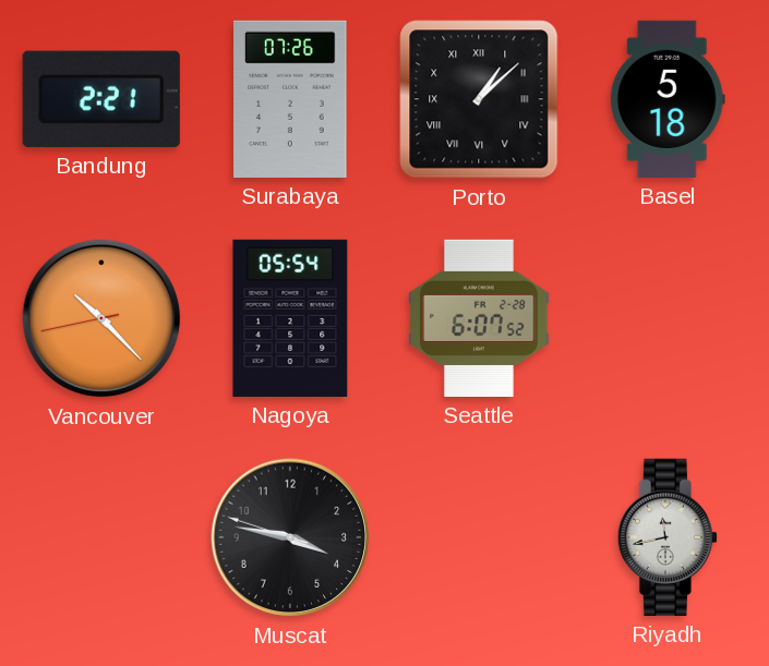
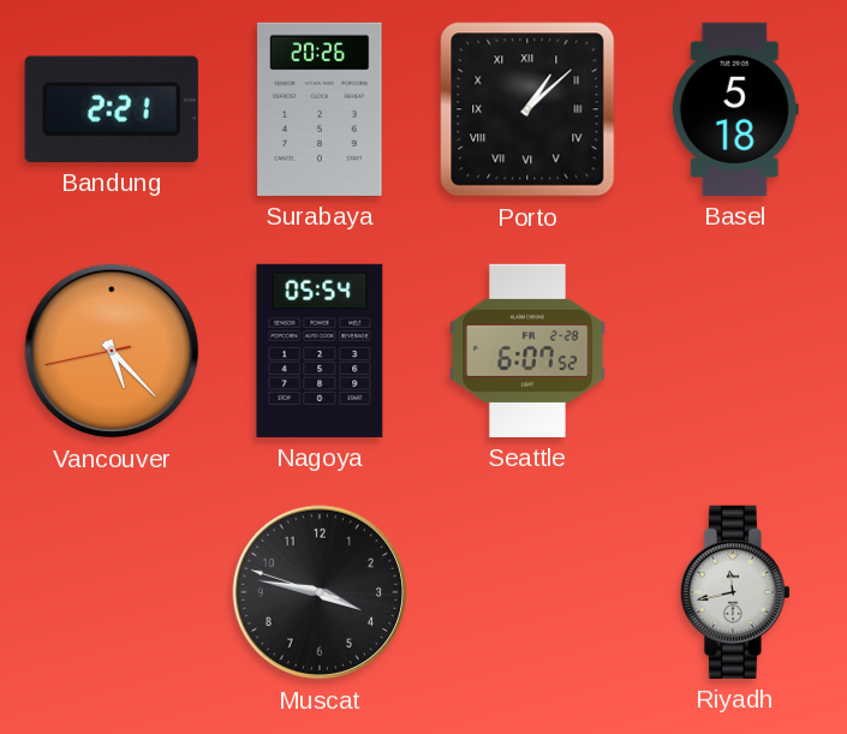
Surabaya: 07:26 -> 20:26 (320, 109)
Vancouver: 10:22 -> 5:22 (112, 351)
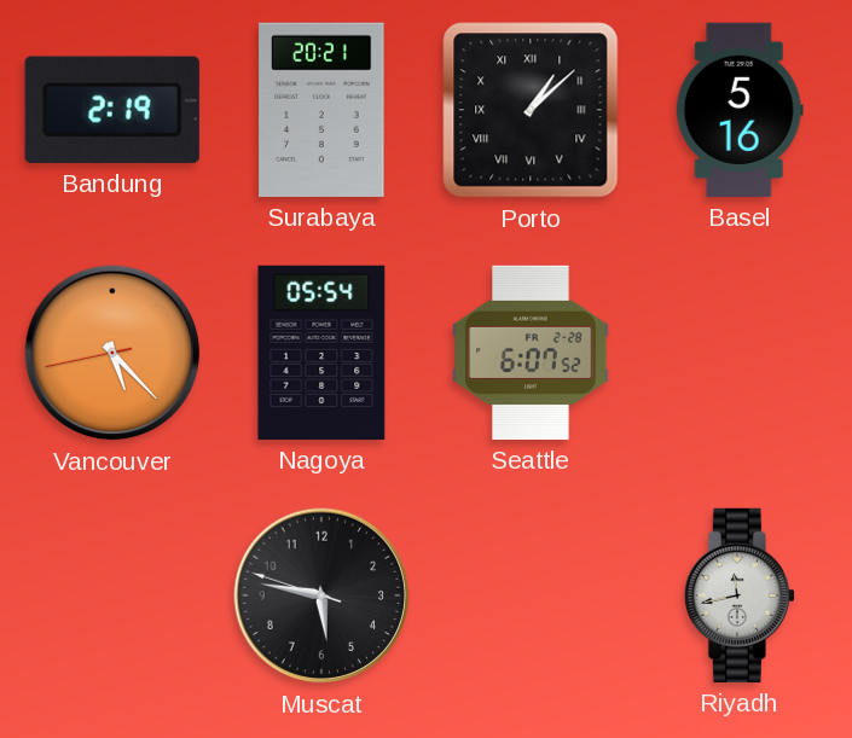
Bandung: 2:21 -> 2:19 (112, 110)
Surabaya: 20:26 -> 20:21 (321, 110)
Basel: 5:18 -> 5:16 (740, 110)
Muscat: 3:46 -> 5:46 (321, 595)
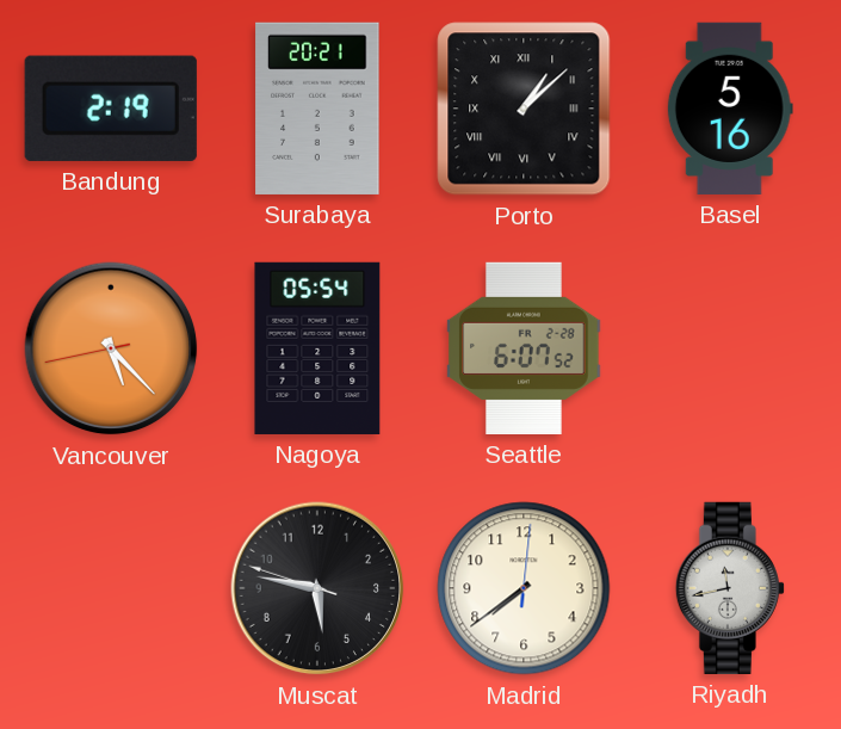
Madrid: none -> 7:39 (524, 588)
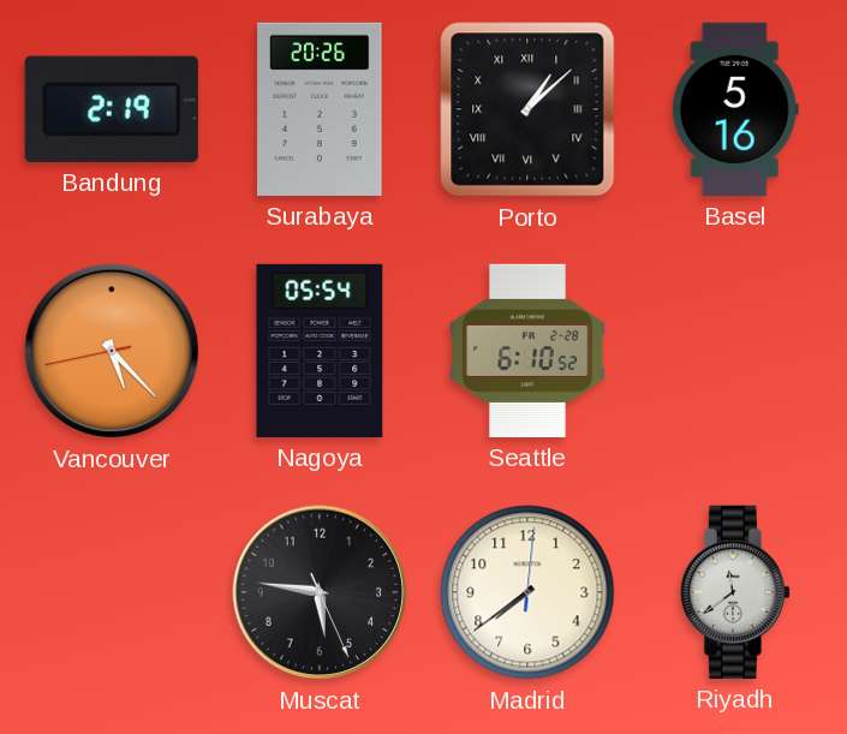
Surabaya: 20:21 -> 20:26 (320, 109)
Seattle: 6:07 -> 6:10 (527, 351)
Muscat: 5:46:48 -> 5:46:26 (320, 592)
Riyadh: 11:43 -> 11:39 (735, 592)
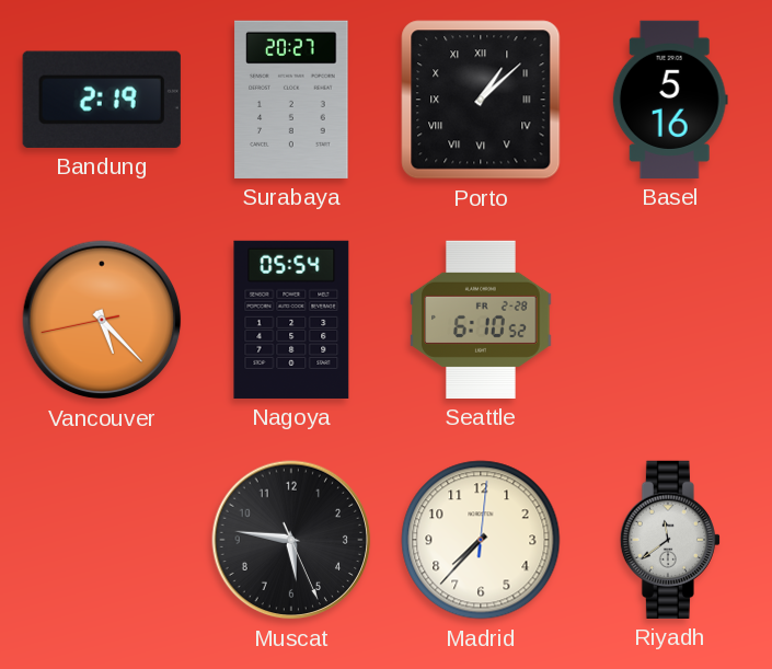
Surabaya: 20:26 -> 20:27 (291, 100)
Madrid: 7:39 -> 7:37 (481, 540)
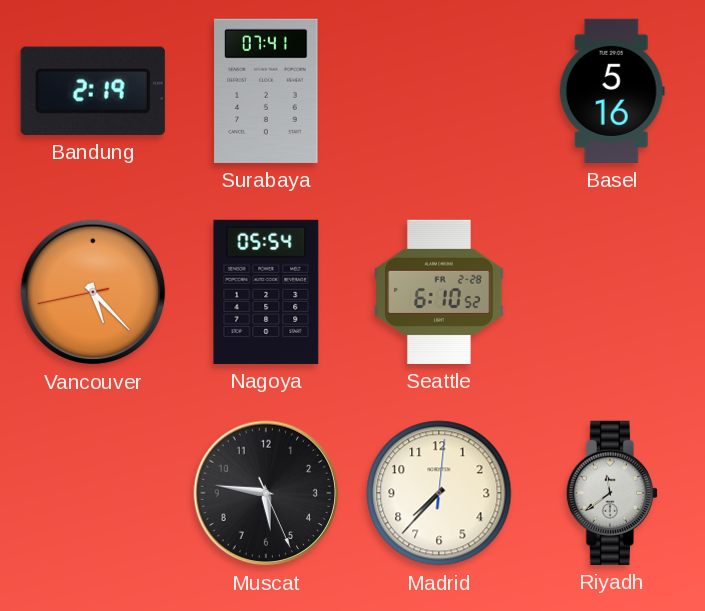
Surabaya: 20:27 -> 07:41 (266, 91)
Porto: 1:08 -> none (481, 100)
